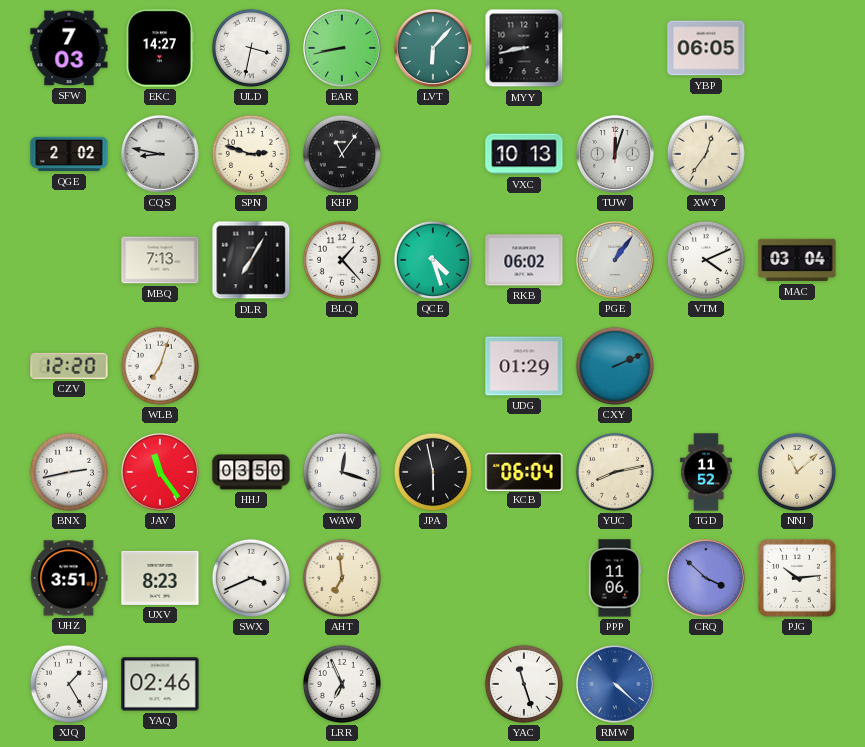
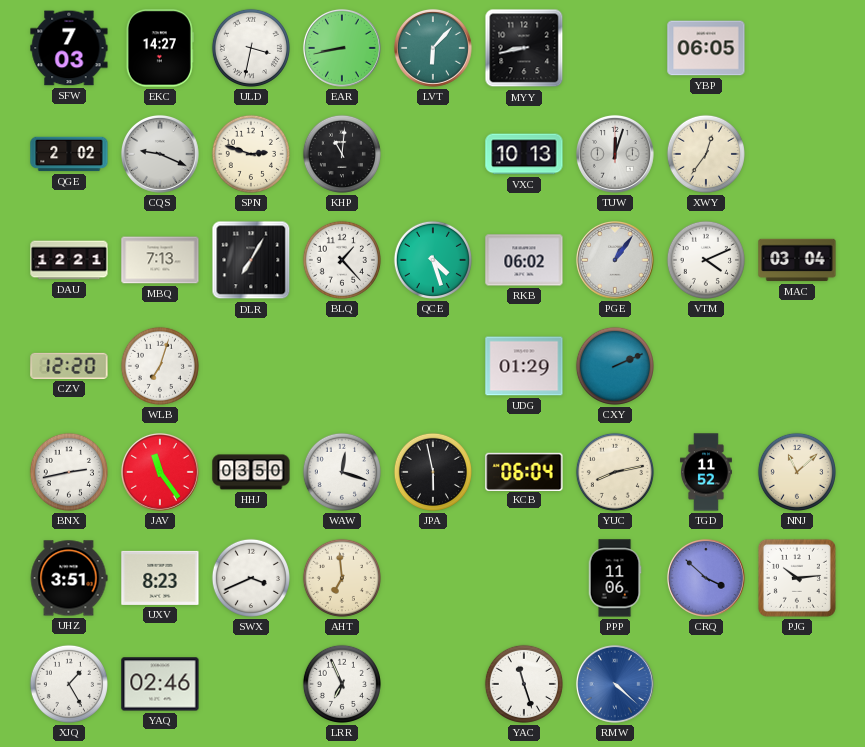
CQS: 8:47 -> 9:19 (160, 154)
KHP: 11:06 -> 11:01 (342, 154)
DAU: none -> 12:21 (69, 260)
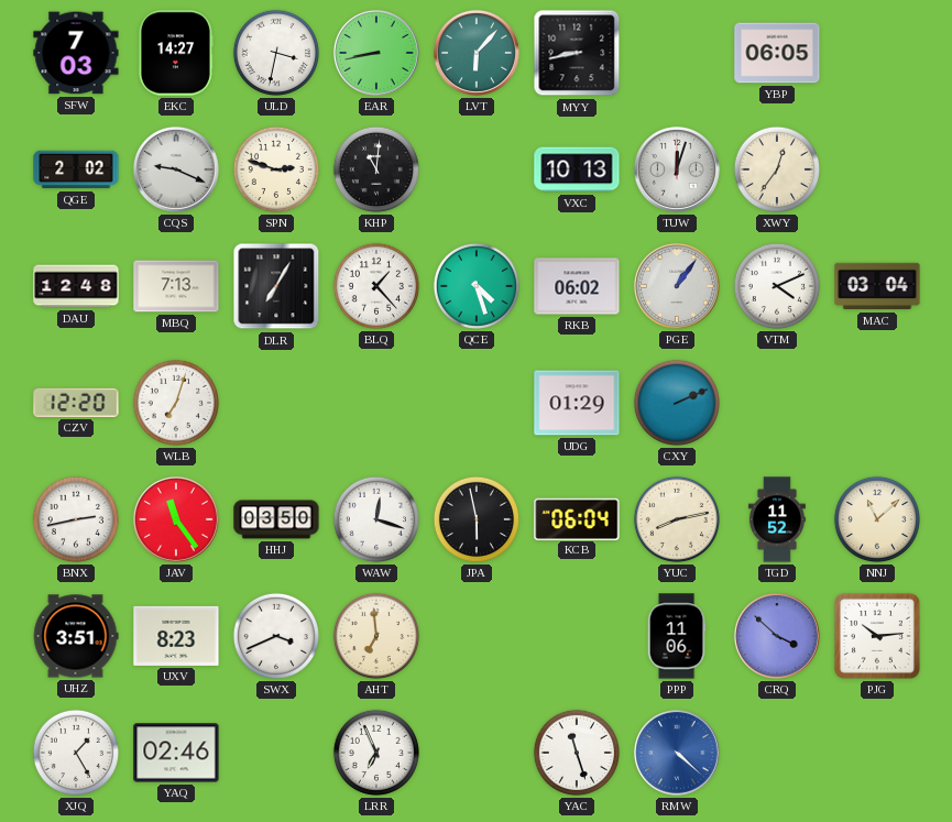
DAU: 12:21 -> 12:48 (76, 286)
